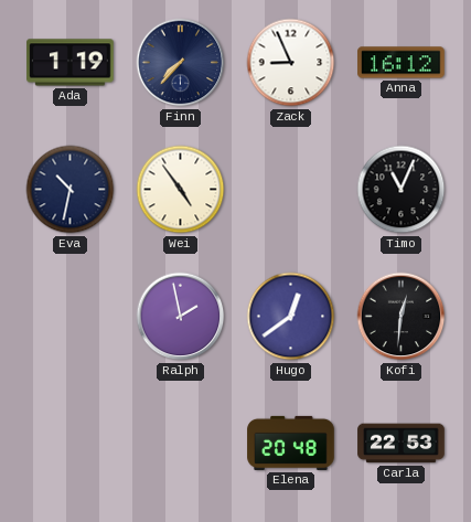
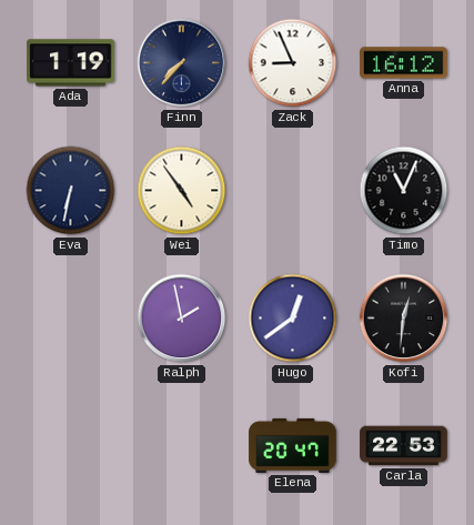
Eva: 10:32 -> 6:32 (71, 191)
Elena: 20:48 -> 20:47 (293, 445)
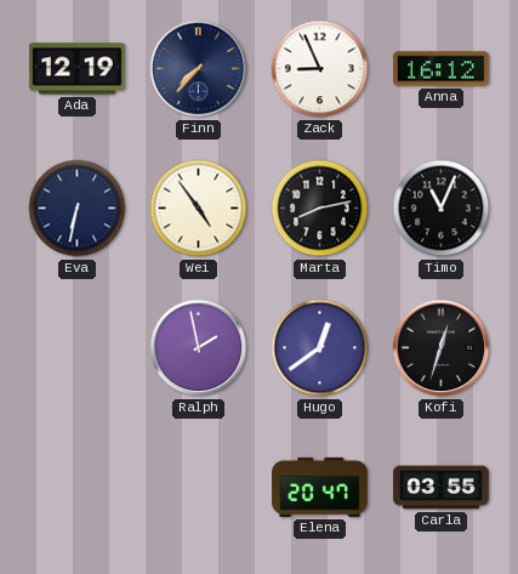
Ada: 1:19 -> 12:19 (78, 69)
Marta: none -> 8:13 (320, 209)
Kofi: 12:31 -> 12:33 (442, 348)
Carla: 22:53 -> 03:55 (442, 488)
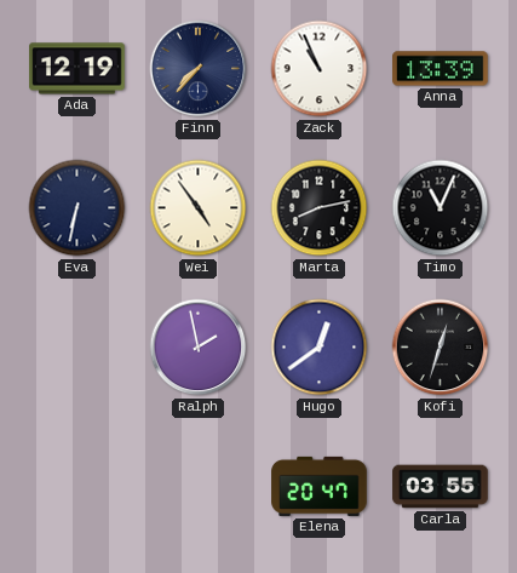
Zack: 8:56 -> 10:56 (320, 69)
Anna: 16:12 -> 13:39 (441, 69)
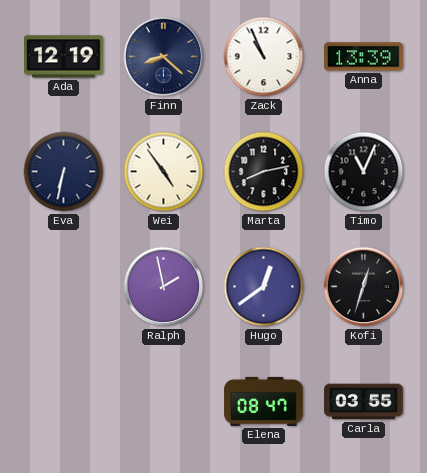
Finn: 7:37 -> 8:22 (164, 57)
Elena: 20:47 -> 08:47 (264, 401)
